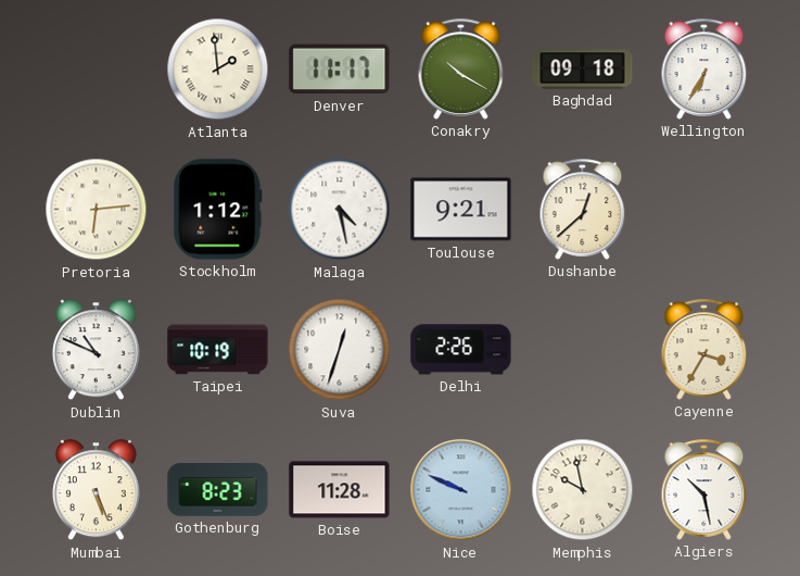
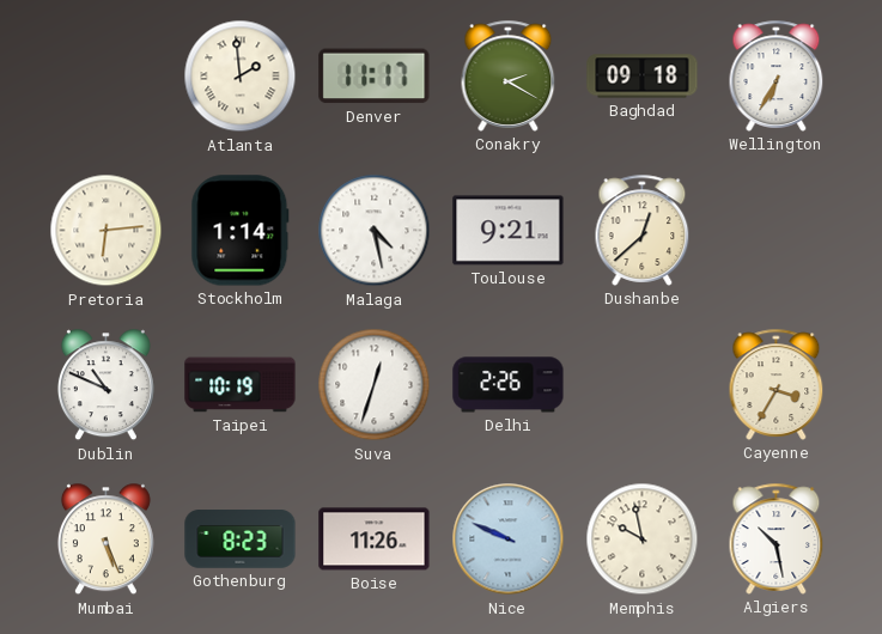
Conakry: 10:20 -> 2:20 (509, 75)
Stockholm: 1:12 -> 1:14 (241, 231)
Boise: 11:28 -> 11:26 (375, 539)
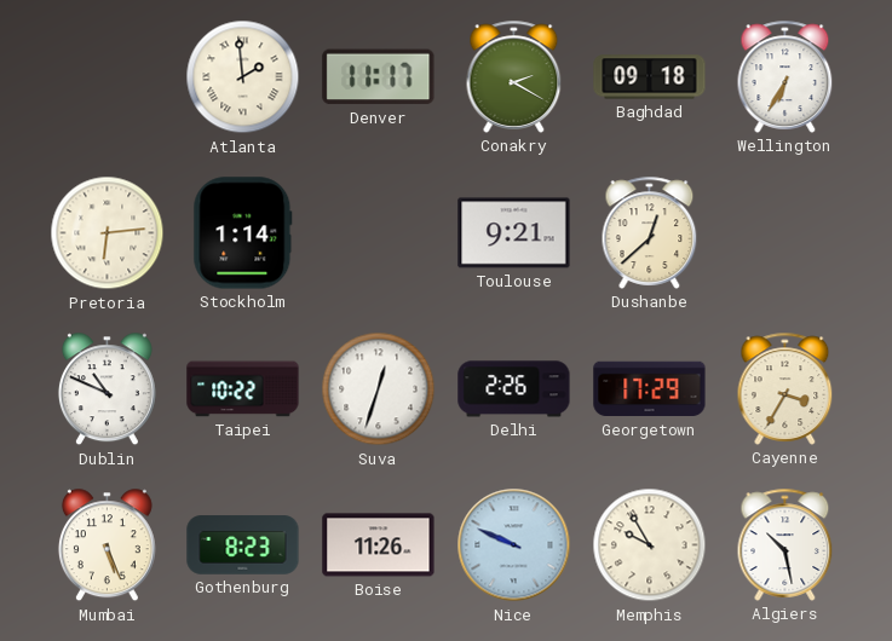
Malaga: 4:28 -> none (375, 231)
Taipei: 10:19 -> 10:22 (243, 389)
Georgetown: none -> 17:29 (650, 389)
Memphis: 9:58 -> 9:55 (650, 545)
